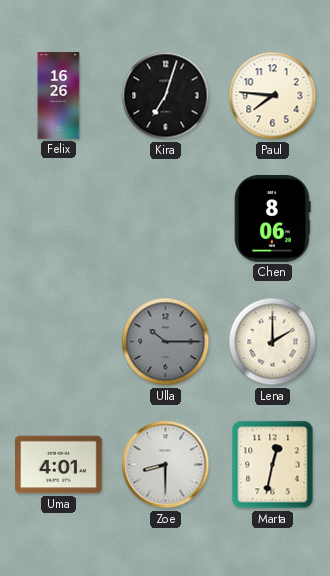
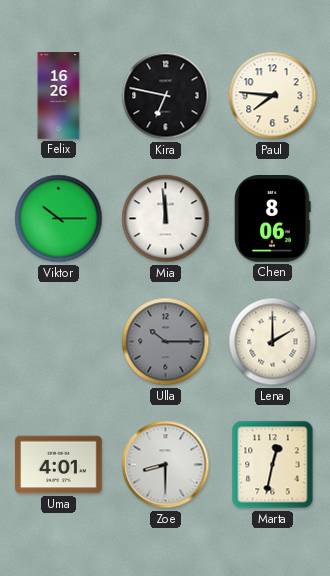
Kira: 7:03 -> 6:47 (166, 96)
Viktor: none -> 10:15 (59, 219)
Mia: none -> 11:59 (166, 219)
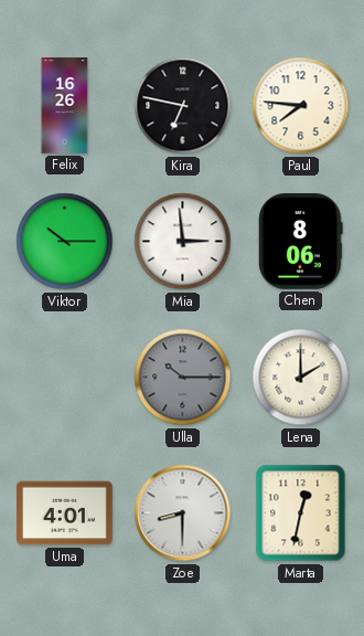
Mia: 11:59 -> 2:59 (183, 242)
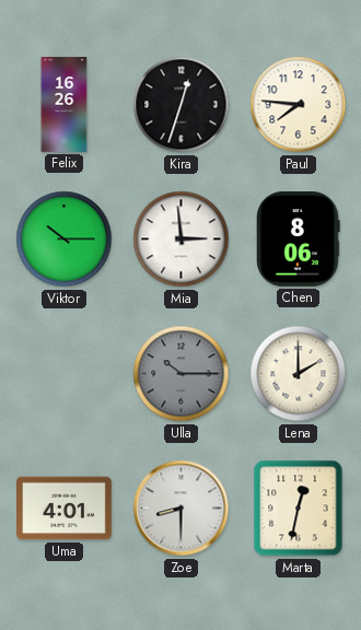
Kira: 6:47 -> 12:33 (182, 105)
